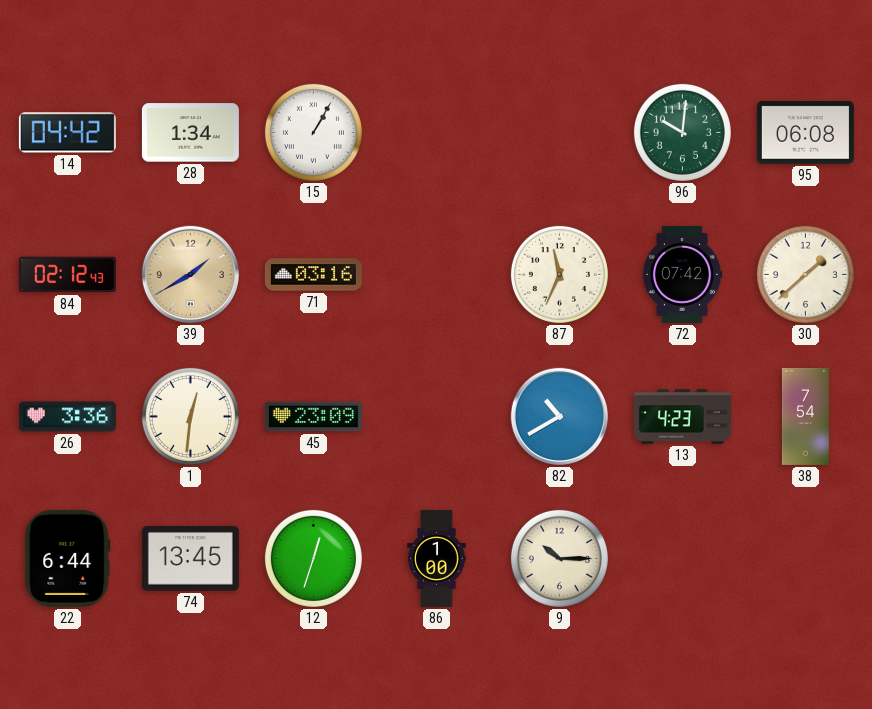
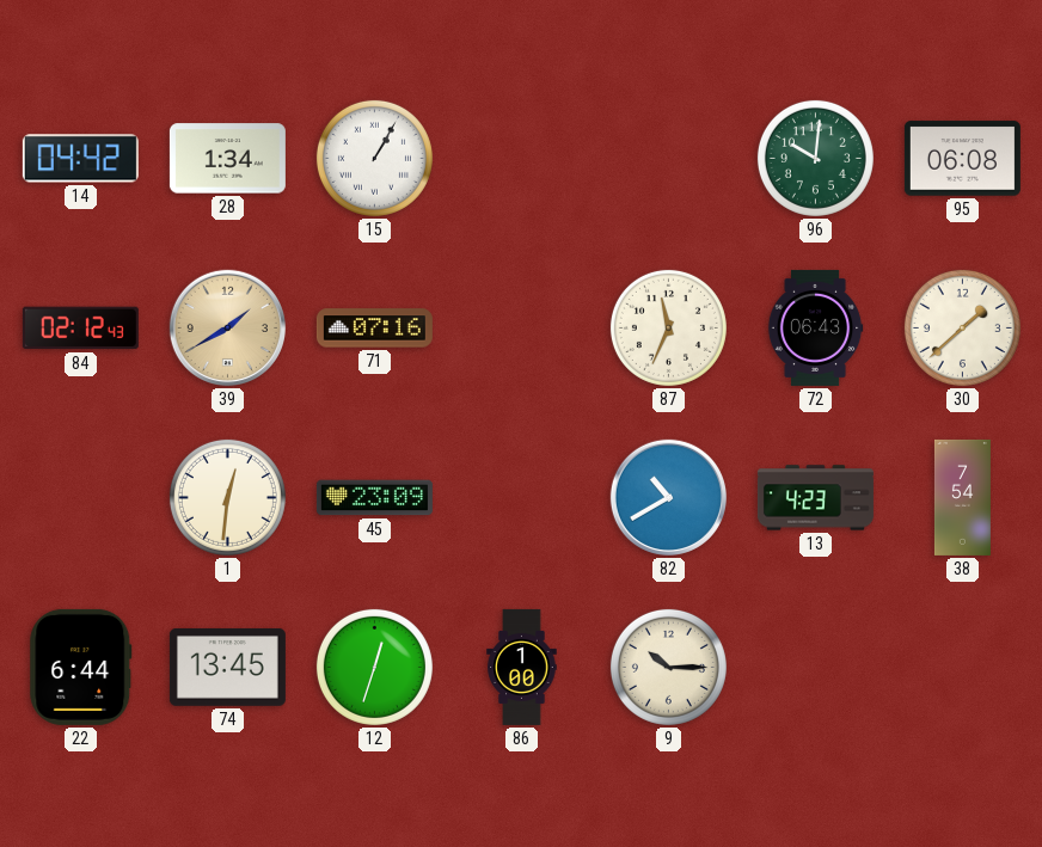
71: 03:16 -> 07:16 (374, 329)
72: 07:42 -> 06:43 (815, 327)
26: 3:36 -> none (67, 417)
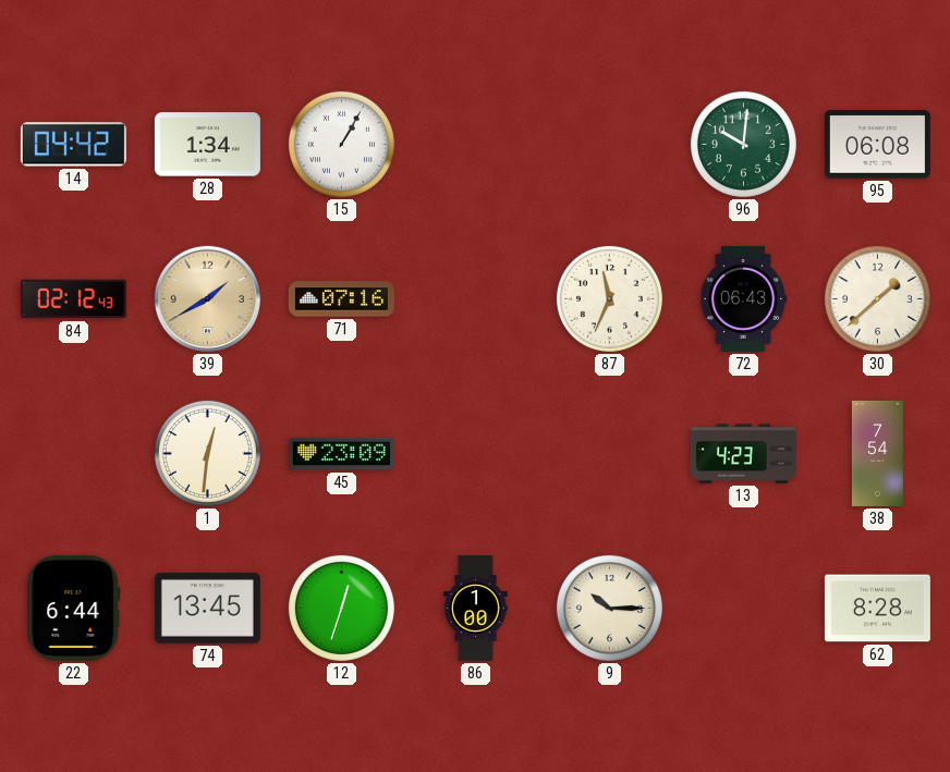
82: 10:40 -> none (668, 497)
62: none -> 8:28 (877, 609)
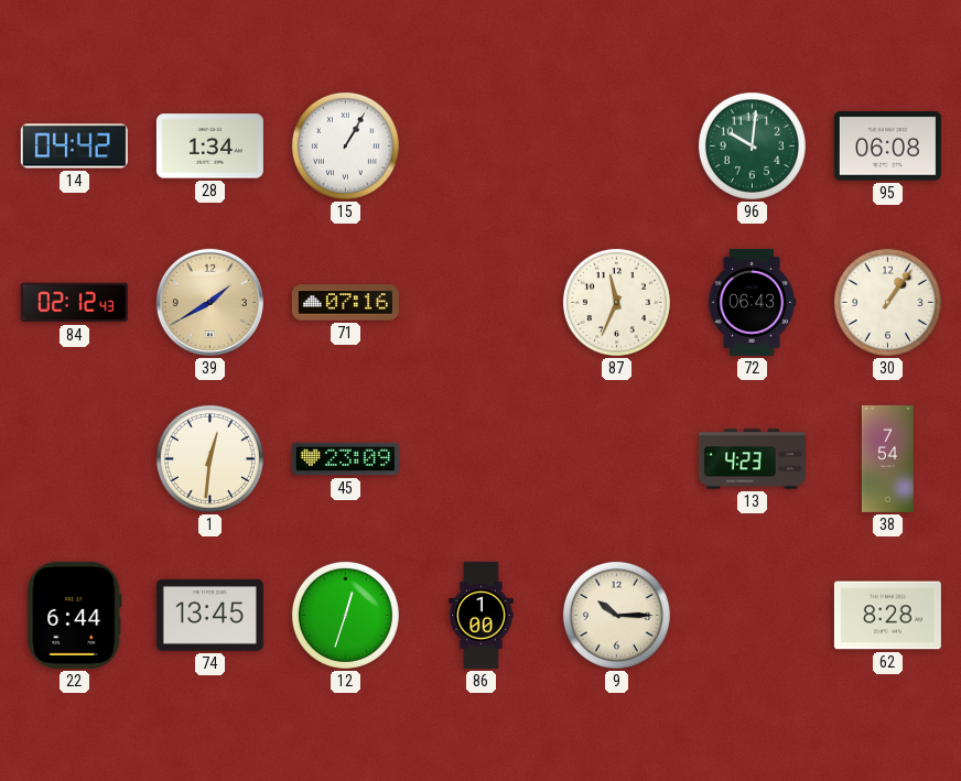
30: 1:38 -> 1:06 (887, 302)
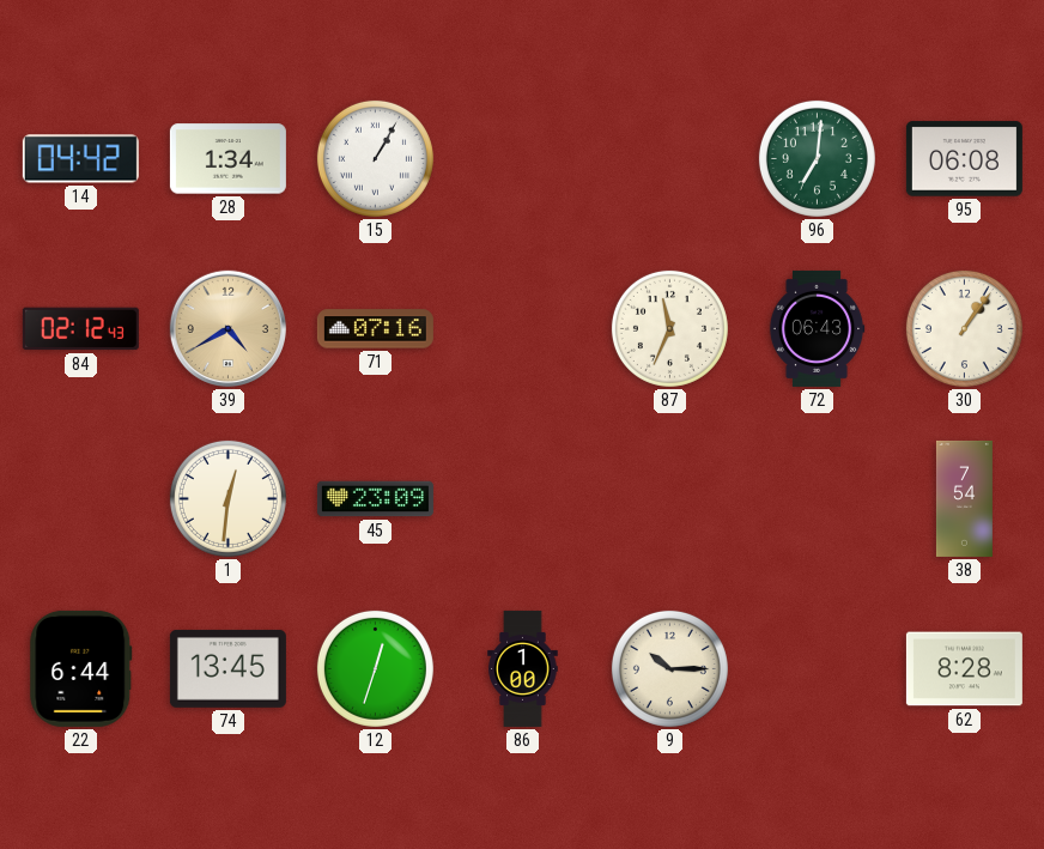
96: 10:01 -> 7:01 (817, 158)
39: 1:40 -> 4:40 (227, 328)
13: 4:23 -> none (752, 459)
